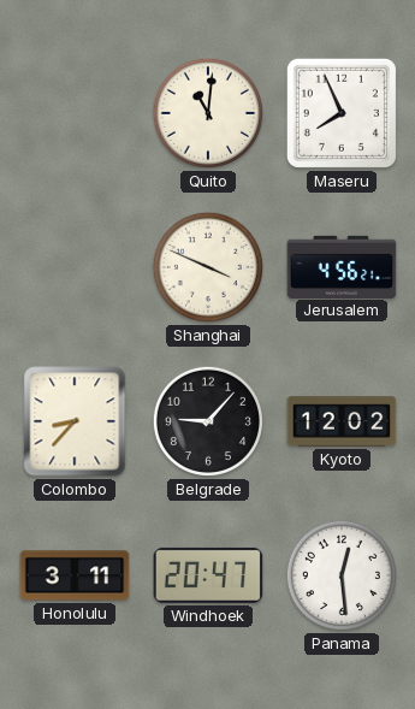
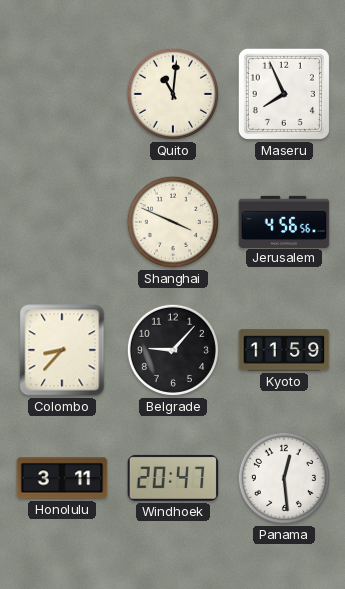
Jerusalem: 4:56:21 -> 4:56:56 (284, 221)
Kyoto: 12:02 -> 11:59 (284, 350)
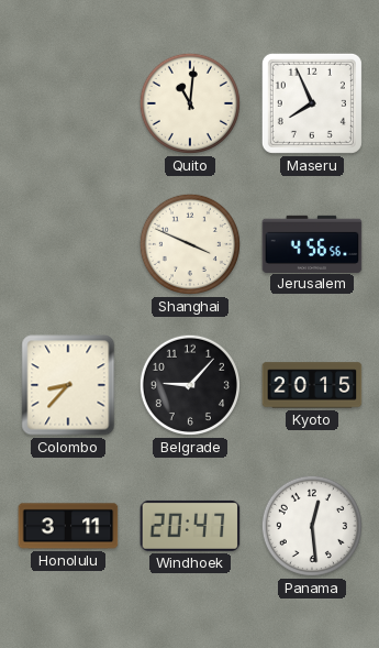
Kyoto: 11:59 -> 20:15 (312, 385)
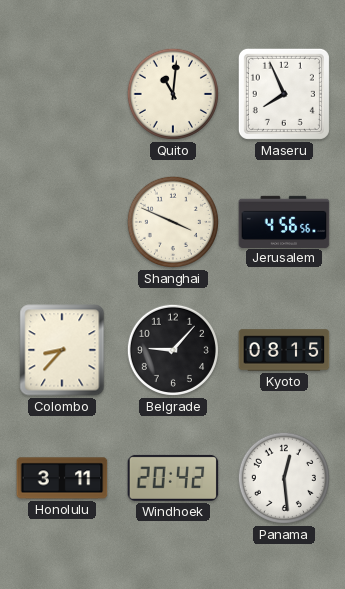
Kyoto: 20:15 -> 08:15 (284, 350)
Windhoek: 20:47 -> 20:42 (173, 478)
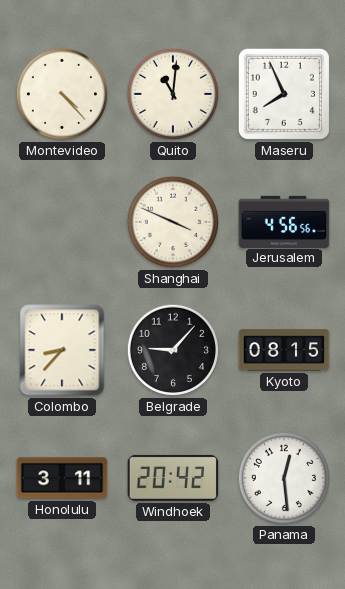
Montevideo: none -> 4:23 (62, 94)
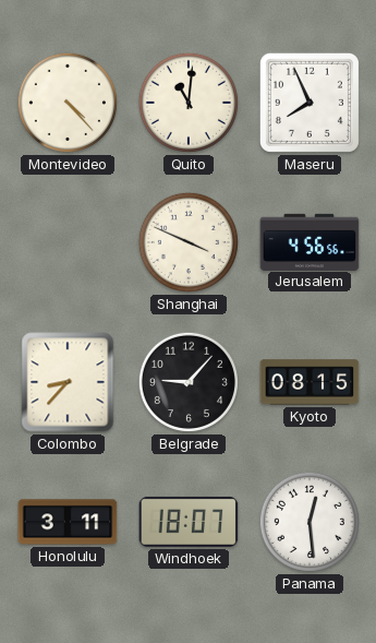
Windhoek: 20:42 -> 18:07 (189, 522)
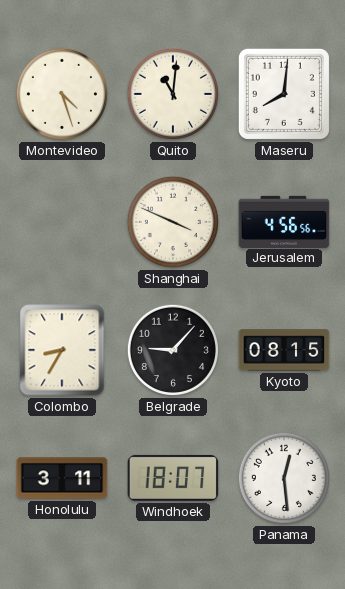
Montevideo: 4:23 -> 4:27 (62, 94)
Maseru: 7:56 -> 8:01 (284, 94)
Colombo: 8:37 -> 8:35 (62, 350)
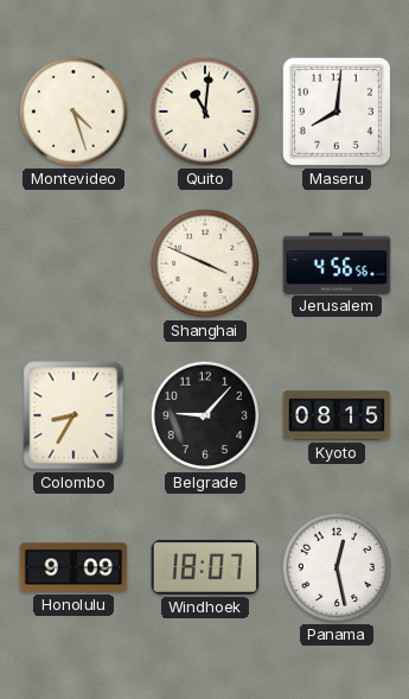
Honolulu: 3:11 -> 9:09 (74, 567)
Panama: 12:29 -> 12:28 (337, 567)
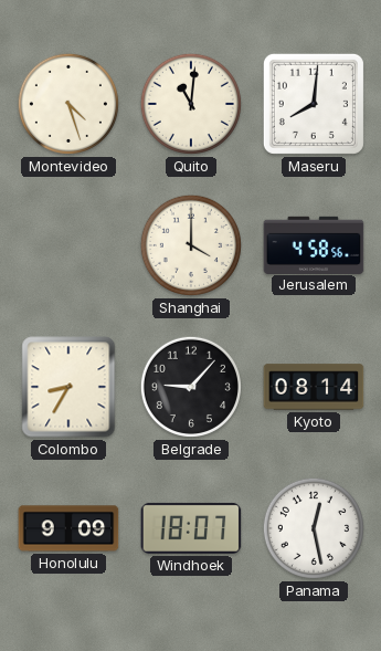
Shanghai: 3:49 -> 4:00 (191, 245)
Jerusalem: 4:56 -> 4:58 (314, 244)
Kyoto: 08:15 -> 08:14 (314, 387)
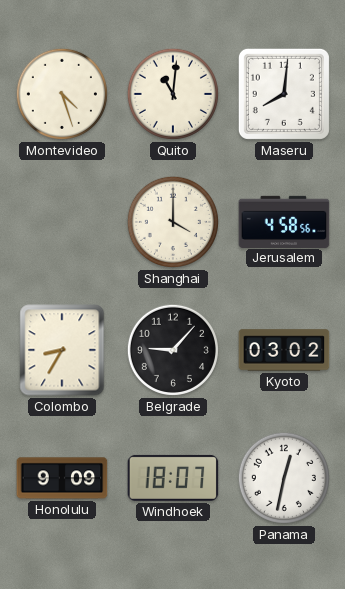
Kyoto: 08:14 -> 03:02 (284, 350)
Panama: 12:28 -> 12:32 (284, 478)
